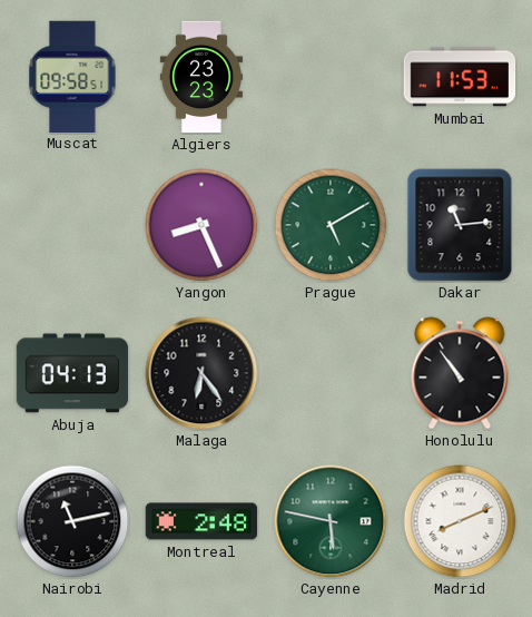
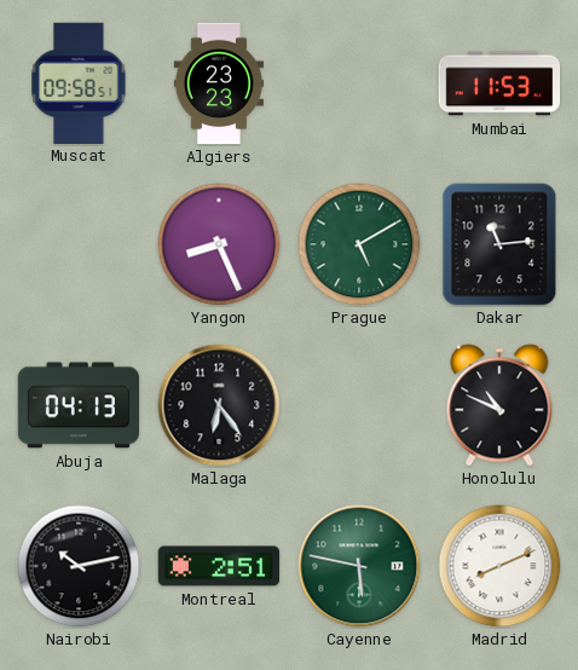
Honolulu: 10:54 -> 10:49 (499, 405)
Nairobi: 11:13 -> 10:13 (79, 566)
Montreal: 2:48 -> 2:51 (219, 566)
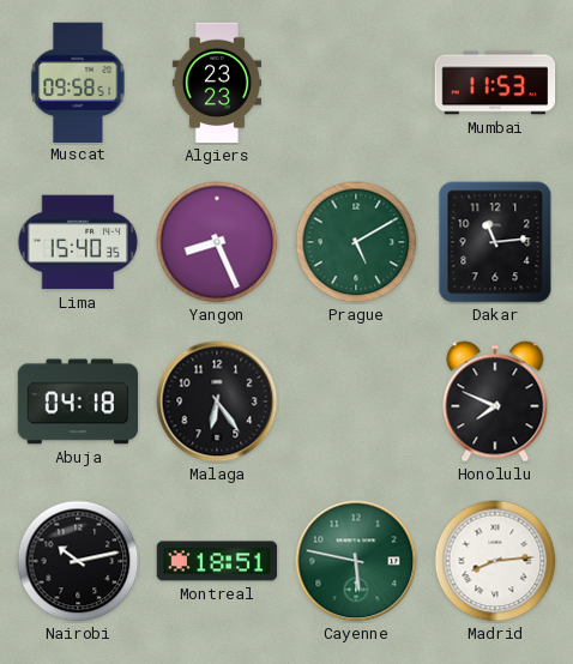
Lima: none -> 15:40 (78, 242)
Abuja: 04:13 -> 04:18 (77, 402)
Honolulu: 10:49 -> 7:49 (495, 402)
Montreal: 2:51 -> 18:51 (217, 561)
Madrid: 8:11 -> 8:14 (495, 561)
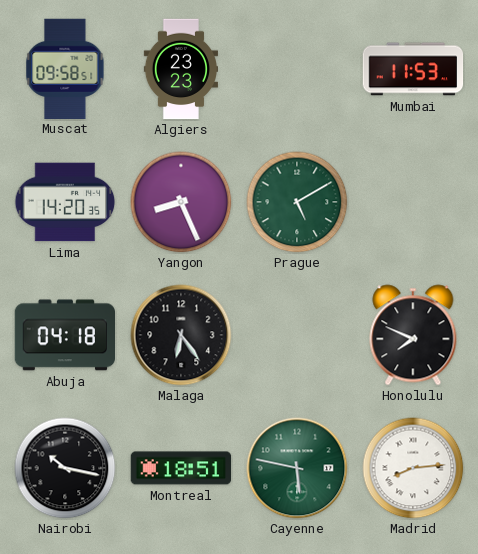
Lima: 15:40 -> 14:20 (65, 202)
Dakar: 11:14 -> none (495, 242)
Nairobi: 10:13 -> 10:17 (65, 468)
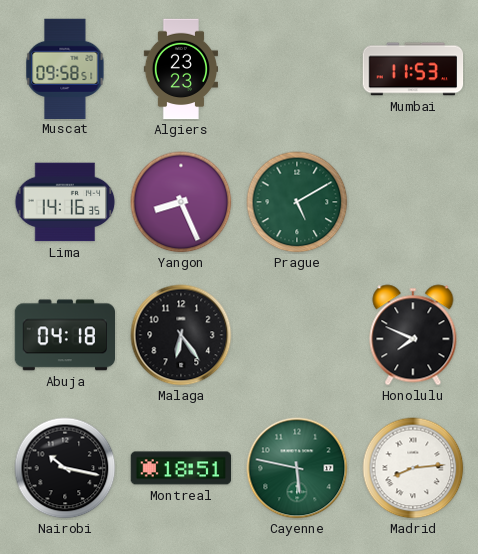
Lima: 14:20 -> 14:16 (65, 202)
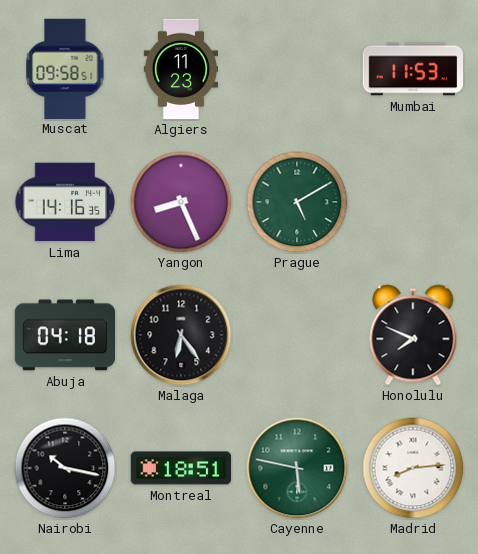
Algiers: 23:23 -> 11:23 (180, 69)
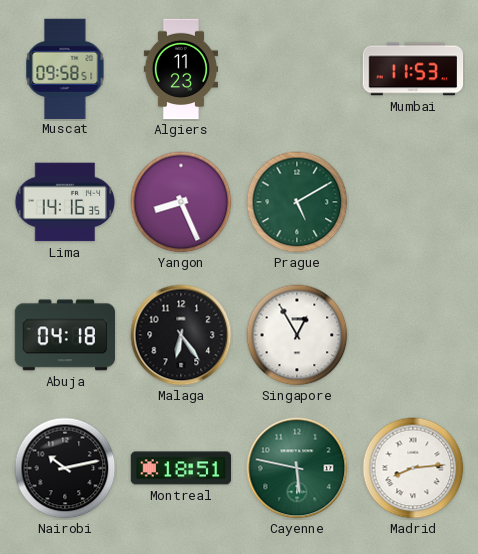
Singapore: none -> 12:55 (297, 335)
Honolulu: 7:49 -> none (413, 335)
Nairobi: 10:17 -> 10:13 (65, 468)
